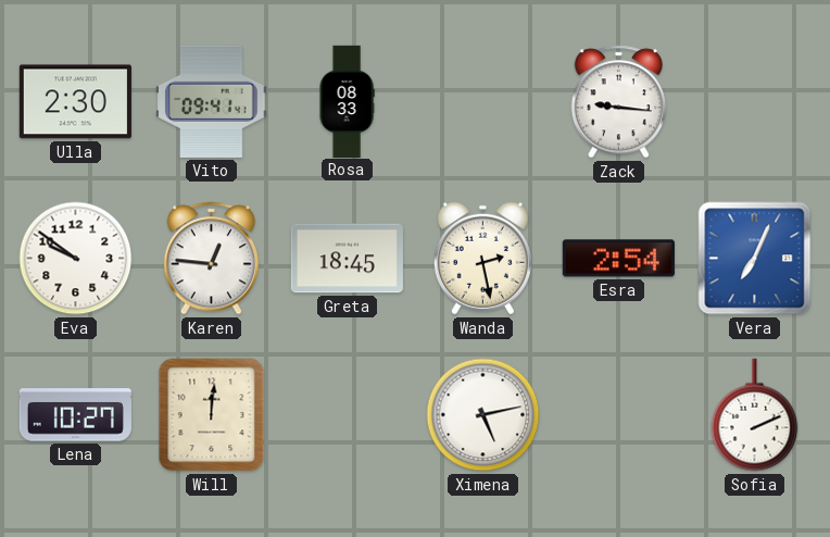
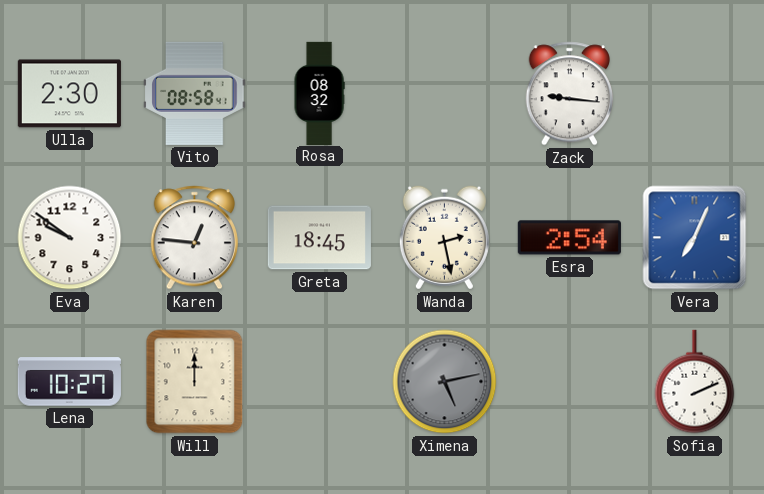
Vito: 09:41 -> 08:58 (195, 93)
Rosa: 08:33 -> 08:32 (319, 93)
Will: 12:01 -> 12:00 (195, 382)
Ximena dial: white -> grey (445, 382)
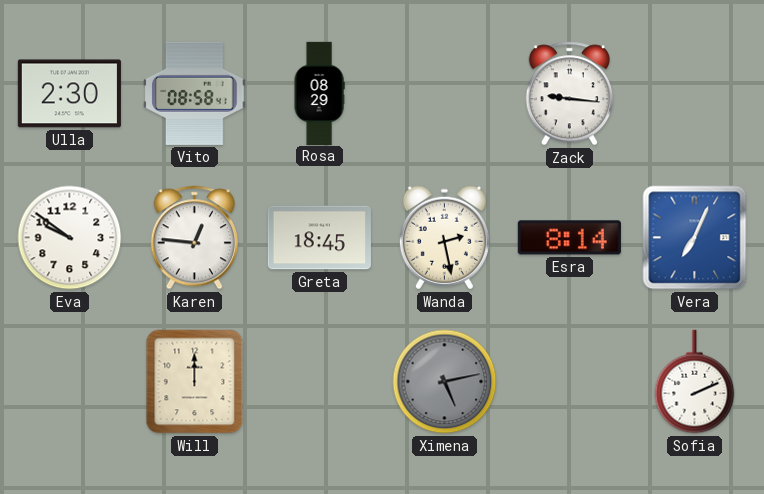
Rosa: 08:32 -> 08:29 (319, 93)
Esra: 2:54 -> 8:14 (569, 238)
Lena: 10:27 -> none (69, 382)
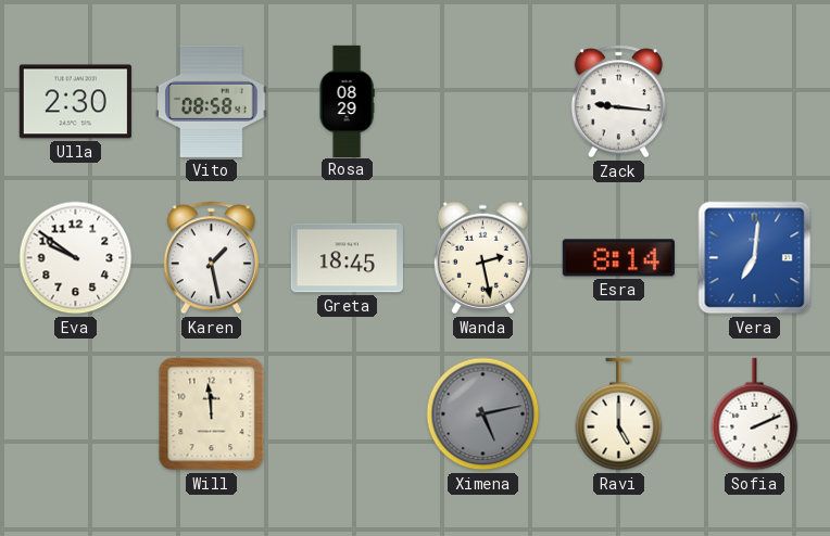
Karen: 12:46 -> 1:28 (211, 258)
Vera: 7:04 -> 7:01 (755, 258)
Will: 12:00 -> 11:59 (212, 414)
Ravi: none -> 5:00 (619, 414)
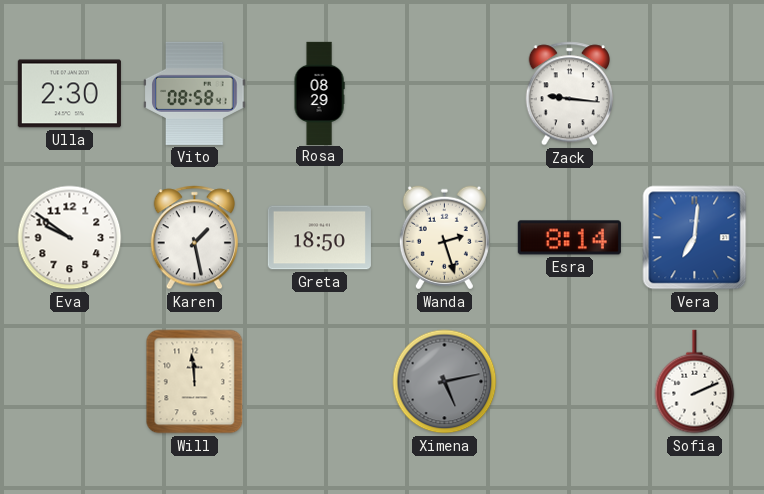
Greta: 18:45 -> 18:50 (319, 238)
Wanda: 2:28 -> 2:27 (444, 238)
Ravi: 5:00 -> none (619, 414)
